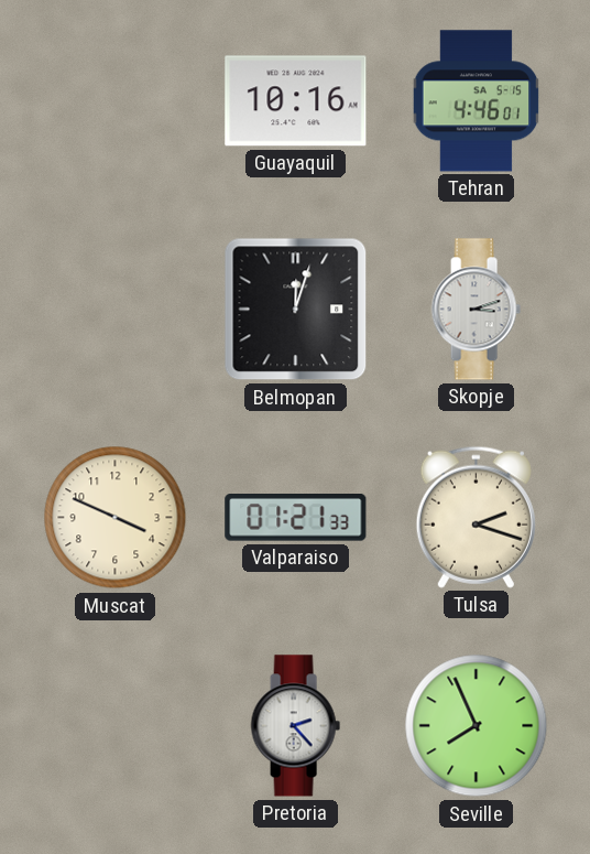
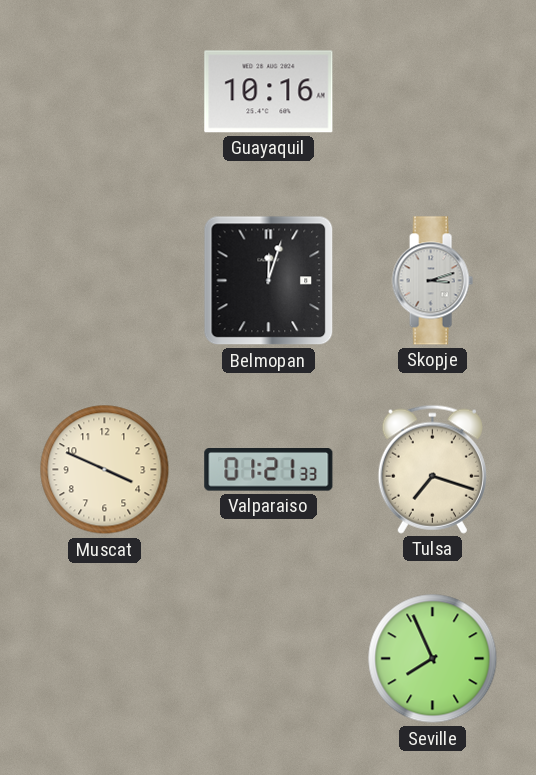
Tehran: 4:46 -> none (477, 101)
Tulsa: 2:18 -> 7:18 (432, 469)
Pretoria: 2:23 -> none (295, 726)
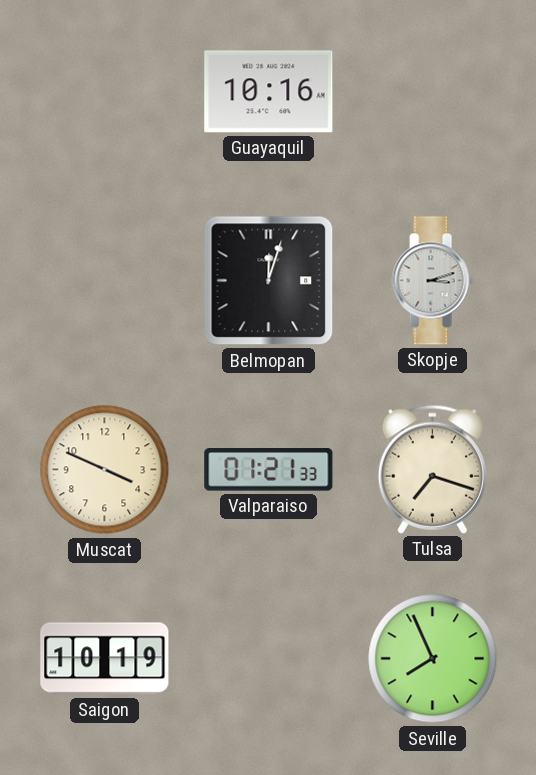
Saigon: none -> 10:19 (105, 659)
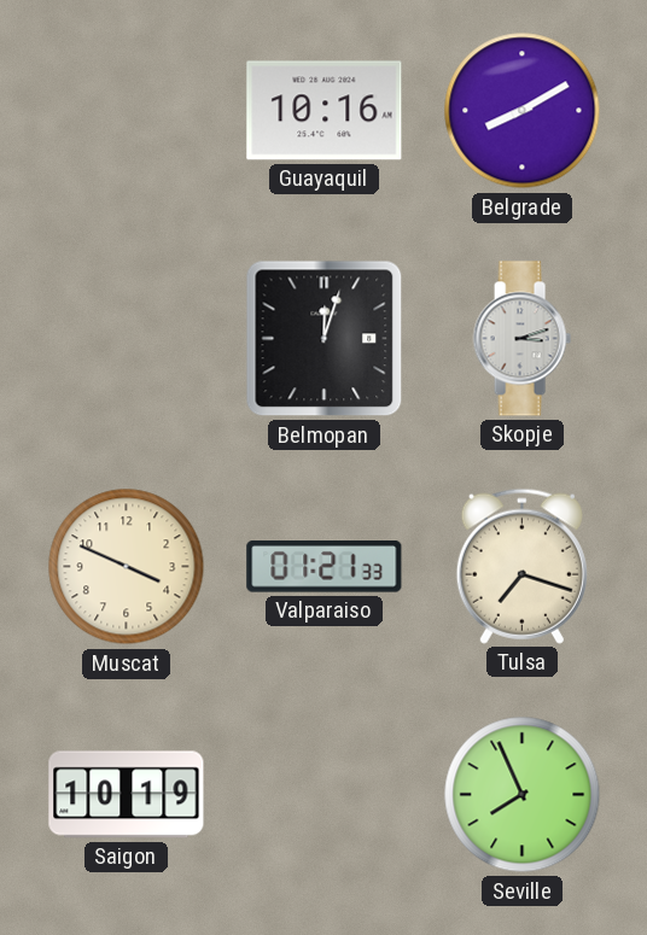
Belgrade: none -> 8:10 (523, 111)
